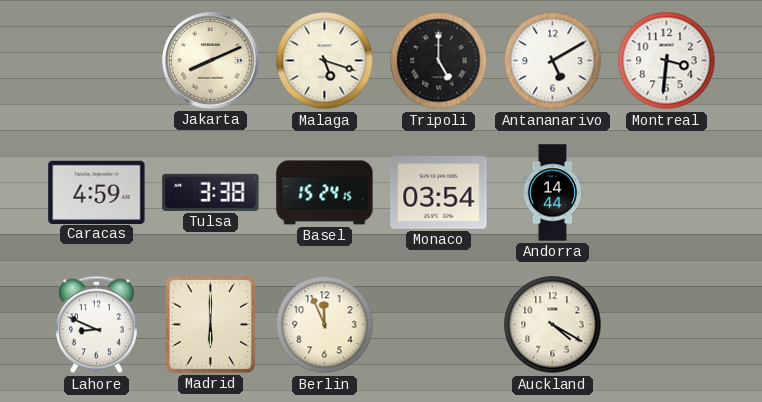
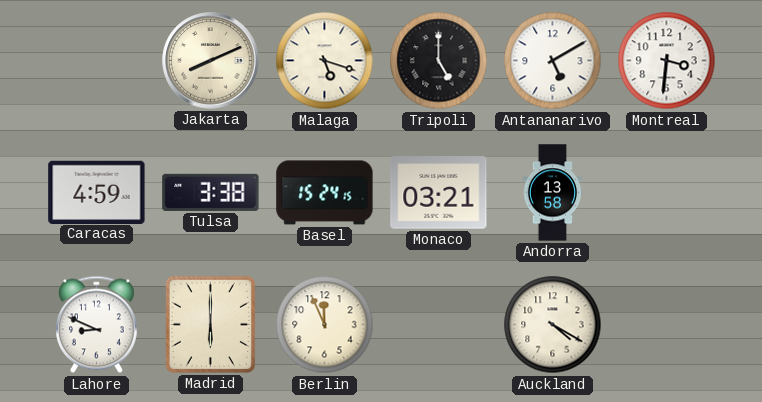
Monaco: 03:54 -> 03:21 (439, 193)
Andorra: 14:44 -> 13:58 (553, 193)
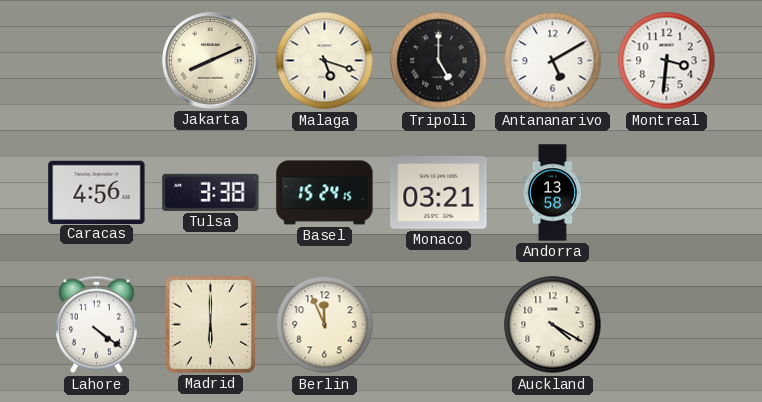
Caracas: 4:59 -> 4:56 (97, 192)
Lahore: 8:49 -> 4:21 (96, 325)
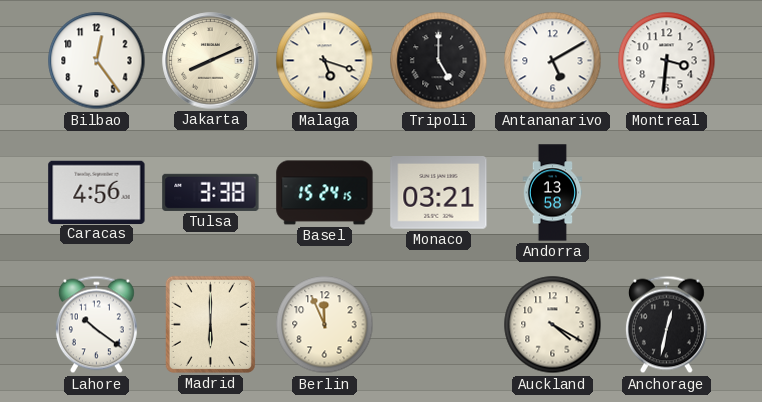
Bilbao: none -> 12:24 (97, 61)
Lahore: 4:21 -> 10:21 (96, 325)
Anchorage: none -> 12:32 (666, 325)
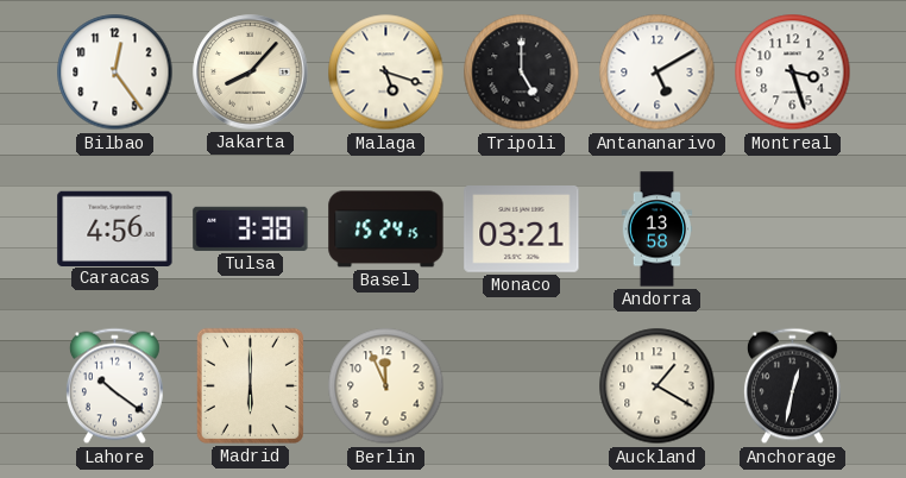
Jakarta: 8:11 -> 8:07 (251, 73)
Montreal: 3:31 -> 3:27 (793, 73)
Auckland: 4:20 -> 1:20 (658, 386)
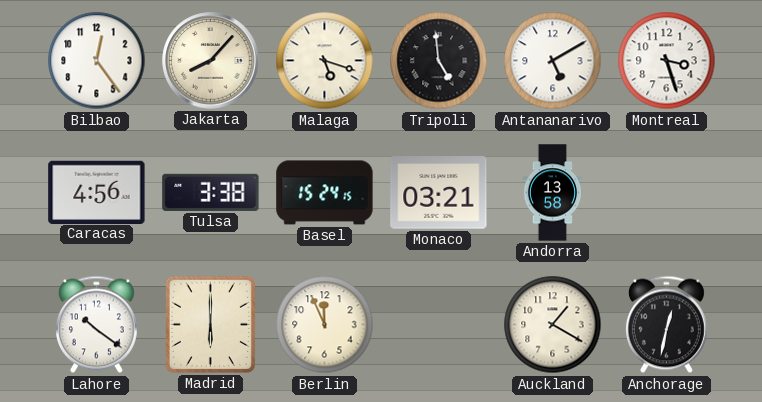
Tripoli: 5:00 -> 4:59 (439, 61)
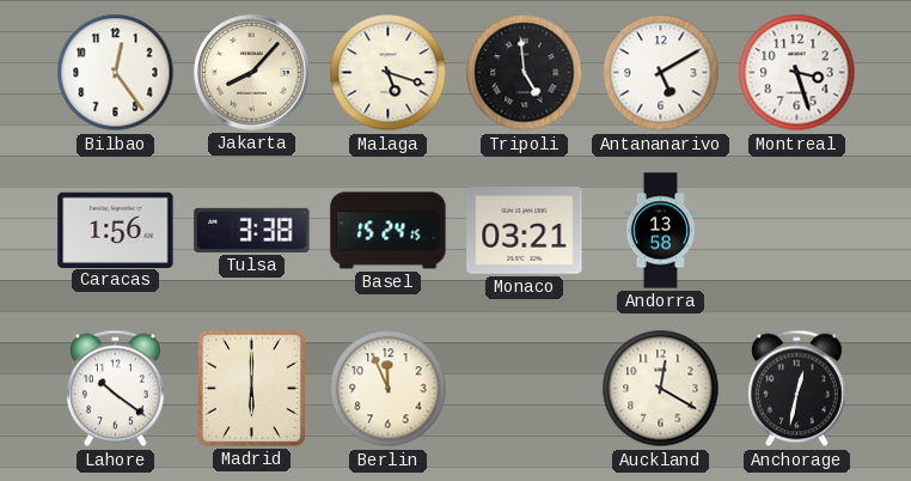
Caracas: 4:56 -> 1:56 (116, 230)
Auckland: 1:20 -> 12:20 (661, 389)
